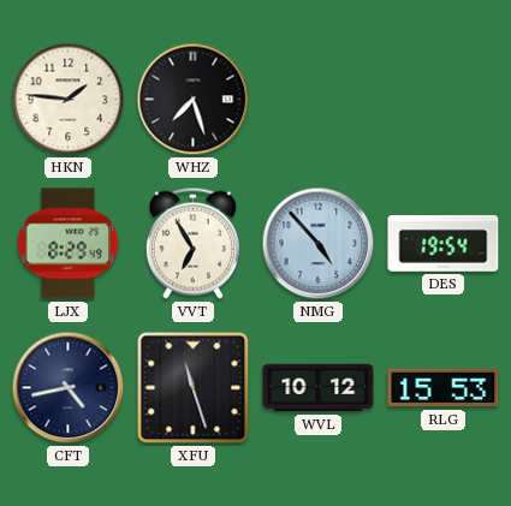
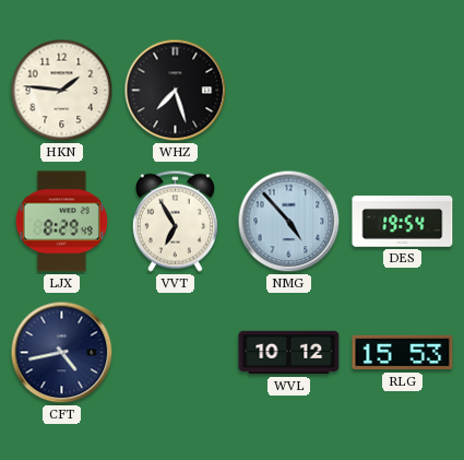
XFU: 11:27 -> none (194, 388)
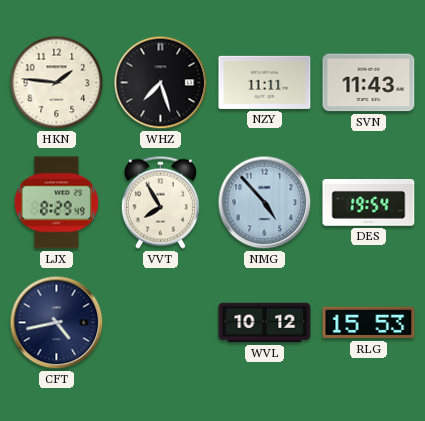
NZY: none -> 11:11 (265, 82)
SVN: none -> 11:43 (369, 83)
VVT: 6:55 -> 7:55 (160, 202)
